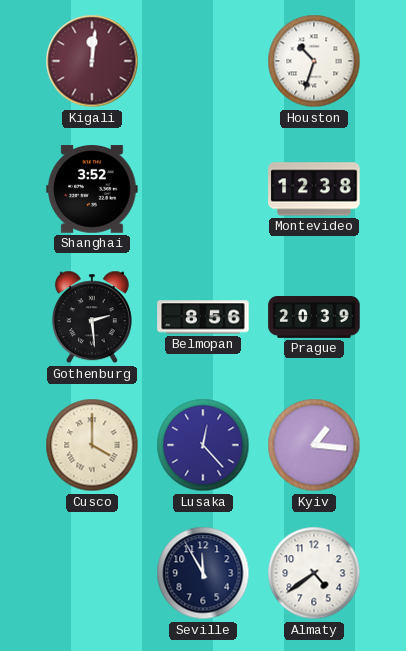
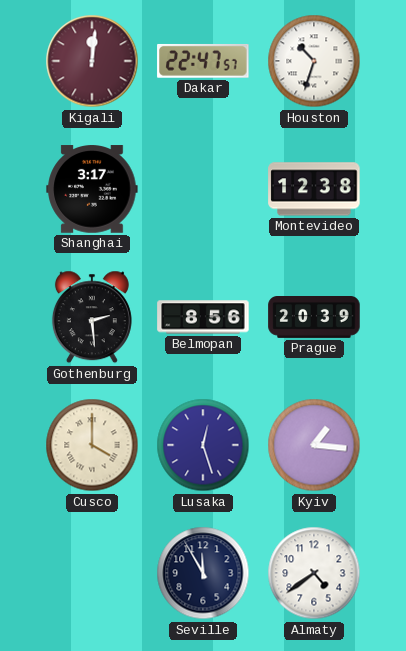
Dakar: none -> 22:47 (203, 61)
Shanghai: 3:52 -> 3:17 (92, 189)
Lusaka: 12:23 -> 12:27 (203, 445)
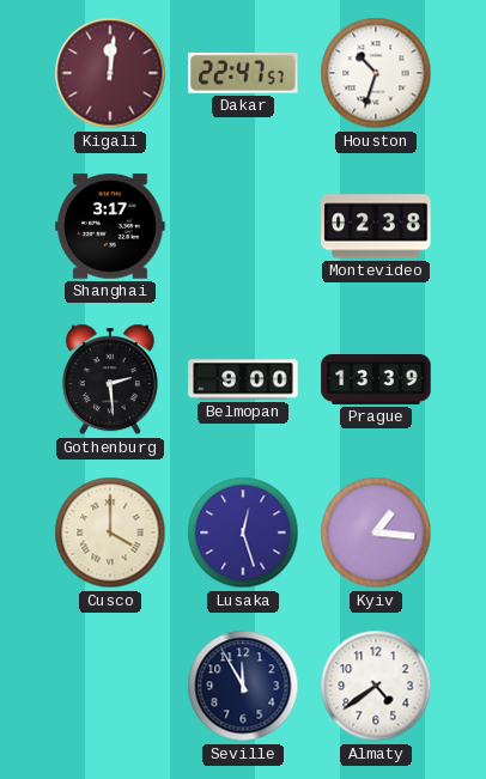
Montevideo: 12:38 -> 02:38 (376, 226)
Belmopan: 8:56 -> 9:00 (243, 379)
Prague: 20:39 -> 13:39 (376, 381)
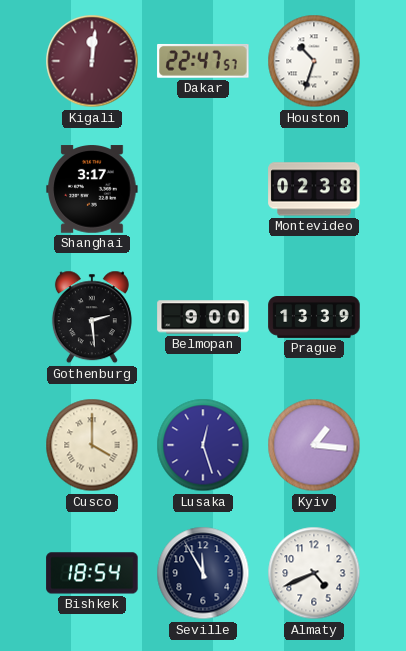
Bishkek: none -> 18:54 (92, 573)
Almaty: 4:39 -> 4:41 (314, 573)
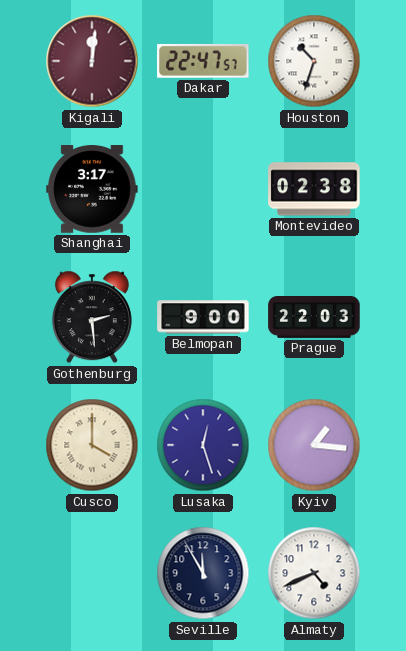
Prague: 13:39 -> 22:03 (314, 318)
Bishkek: 18:54 -> none (92, 573)
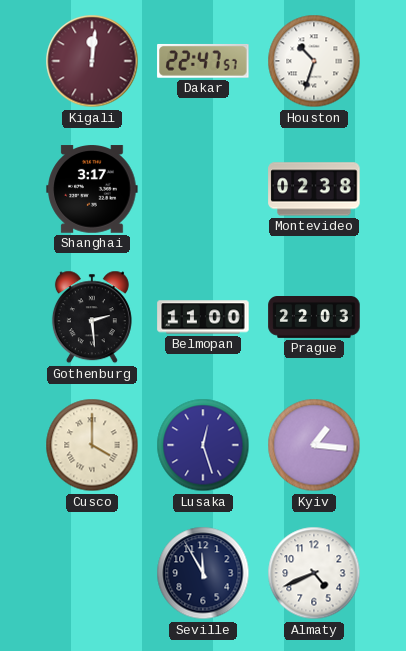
Belmopan: 9:00 -> 11:00 (203, 317)
